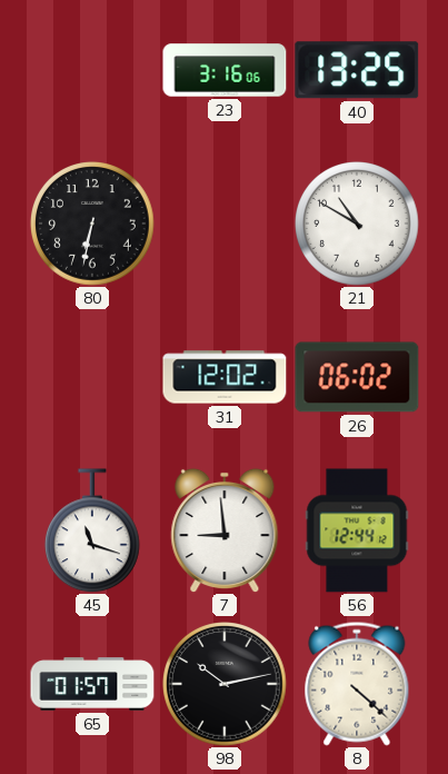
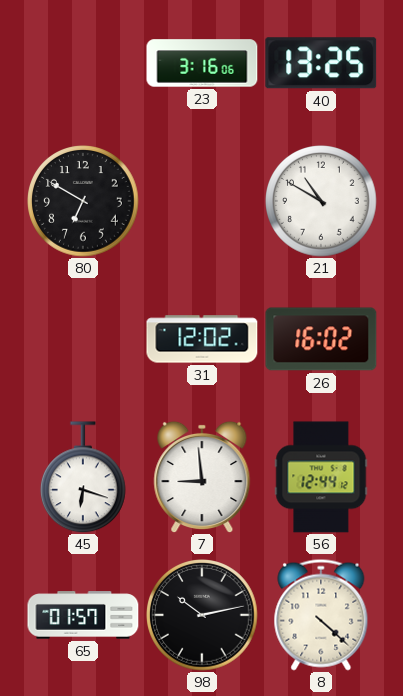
80: 6:32 -> 6:50 (84, 202)
26: 06:02 -> 16:02 (321, 339)
45: 11:18 -> 6:18 (83, 477)
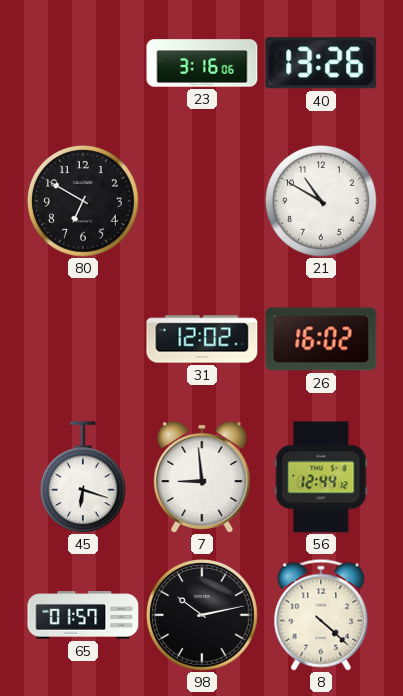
40: 13:25 -> 13:26 (321, 63)
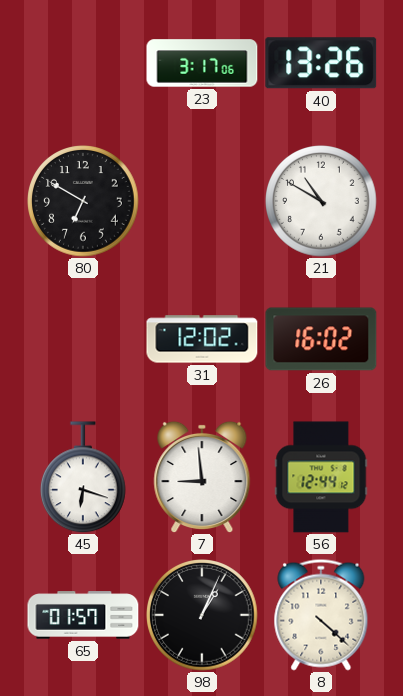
23: 3:16 -> 3:17 (202, 63)
98: 10:13 -> 1:04 (203, 616)
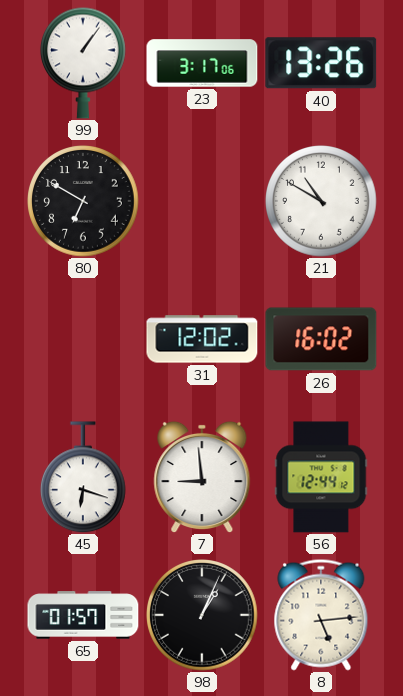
99: none -> 1:06 (83, 63)
8: 4:22 -> 5:14 (321, 615)
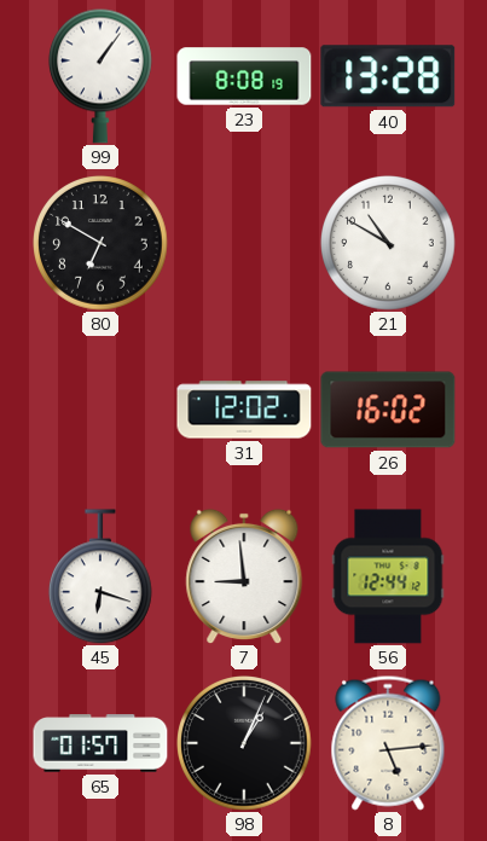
23: 3:17 -> 8:08 (244, 76)
40: 13:26 -> 13:28 (388, 76)
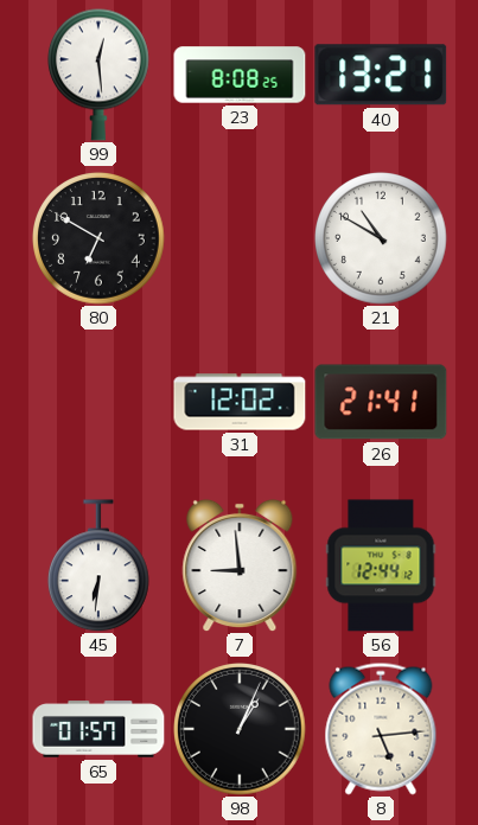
99: 1:06 -> 12:29 (98, 75)
23: 8:08:19 -> 8:08:25 (240, 75)
40: 13:28 -> 13:21 (381, 75)
26: 16:02 -> 21:41 (381, 402)
45: 6:18 -> 6:31 (98, 565)
